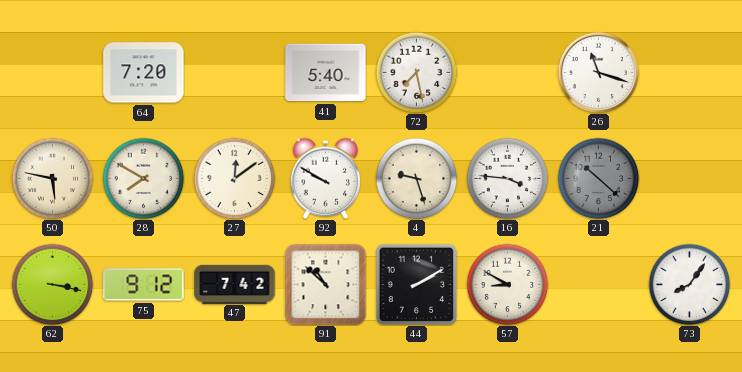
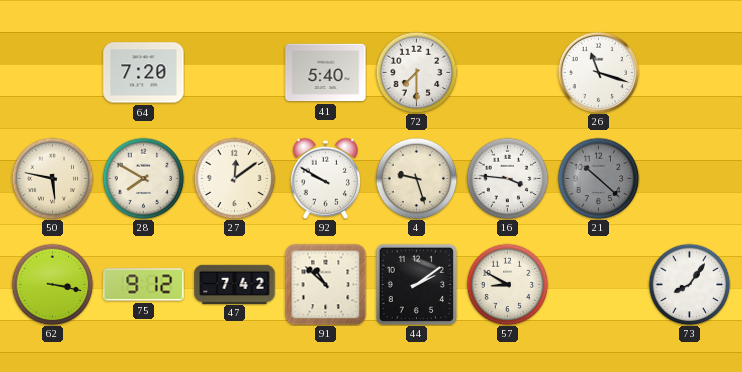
72: 7:28 -> 7:30 (416, 72)
44: 2:10 -> 2:09 (416, 284)
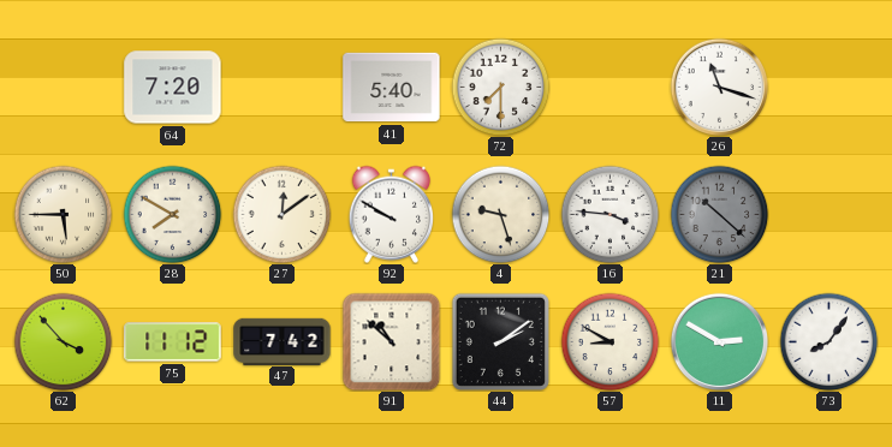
50: 5:47 -> 5:45 (63, 214)
62: 3:17 -> 3:53 (63, 341)
75: 9:12 -> 11:12 (173, 342)
11: none -> 2:50 (719, 341)
